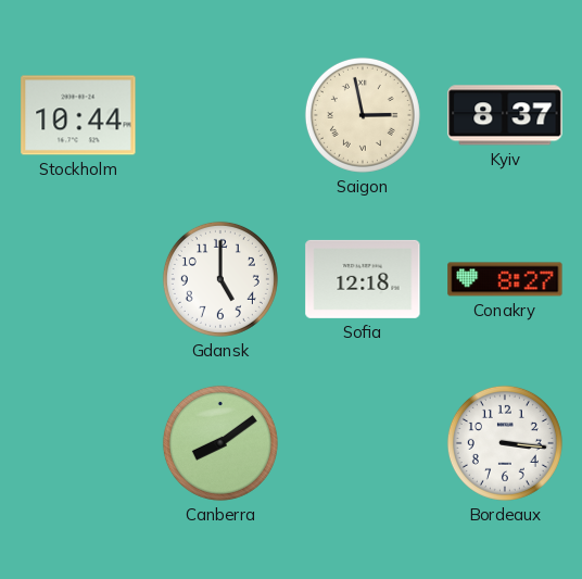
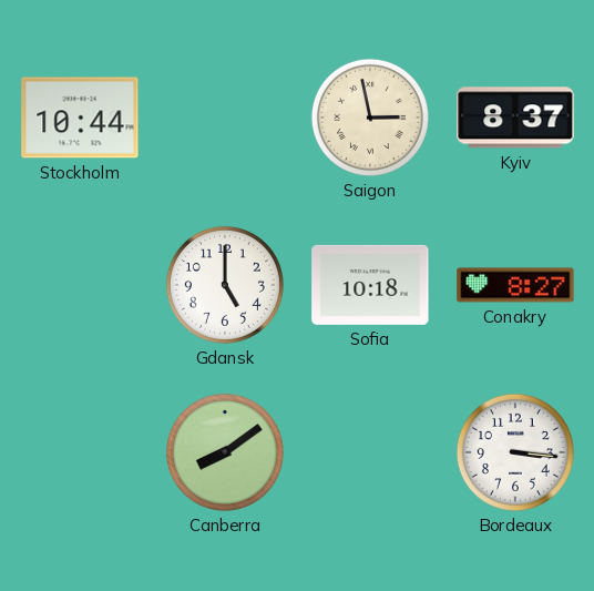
Sofia: 12:18 -> 10:18 (370, 285)
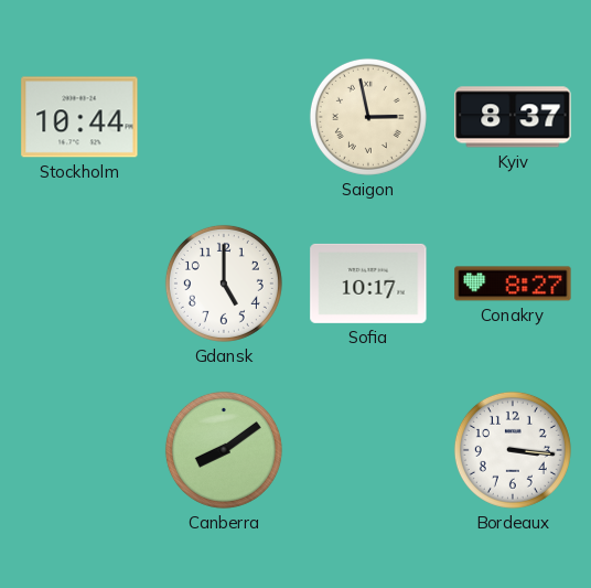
Sofia: 10:18 -> 10:17 (368, 284)
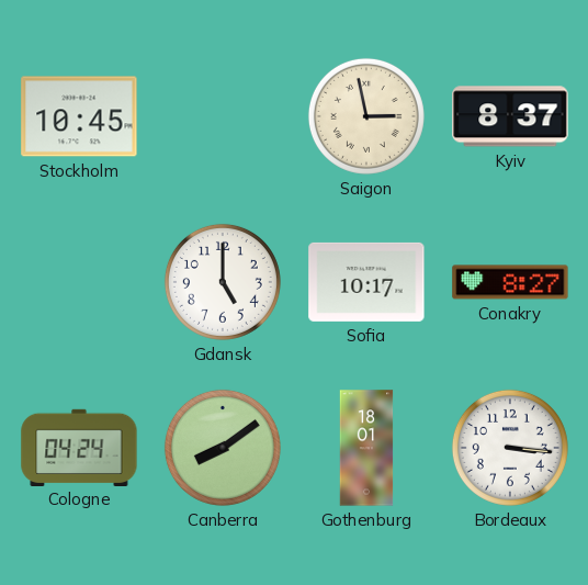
Stockholm: 10:44 -> 10:45 (79, 116)
Cologne: none -> 04:24 (79, 447)
Gothenburg: none -> 18:01 (366, 448)
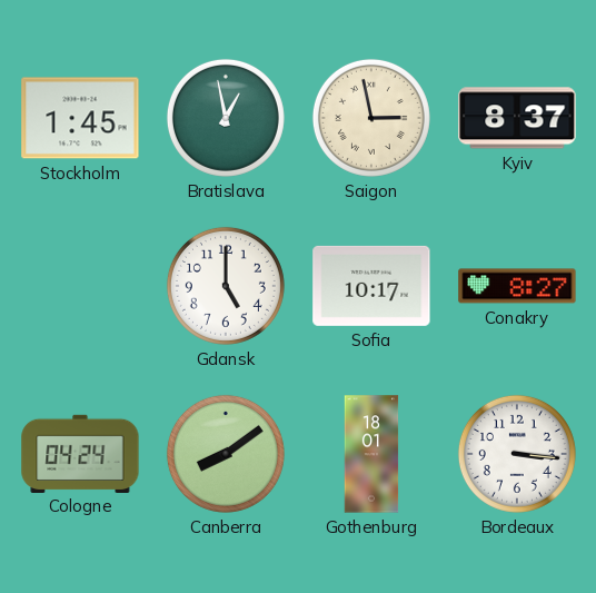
Stockholm: 10:45 -> 1:45 (80, 118)
Bratislava: none -> 12:58 (226, 118)
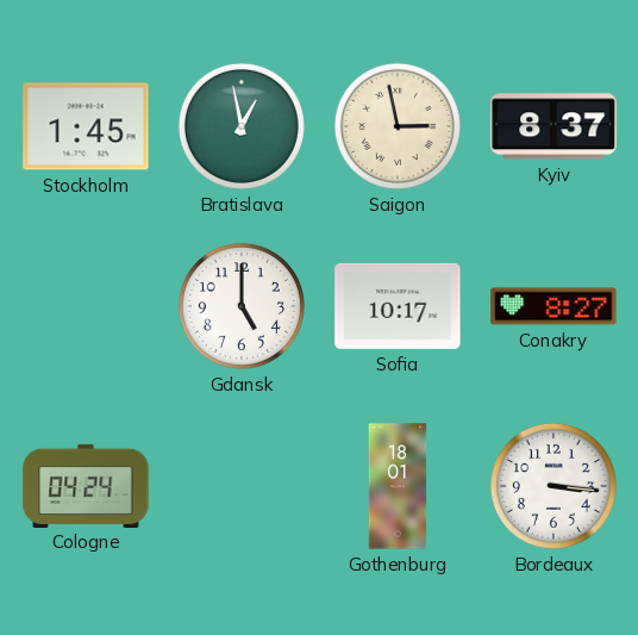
Canberra: 8:09 -> none (226, 454)
